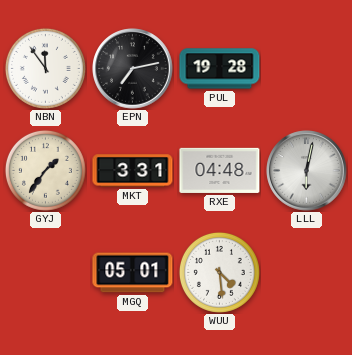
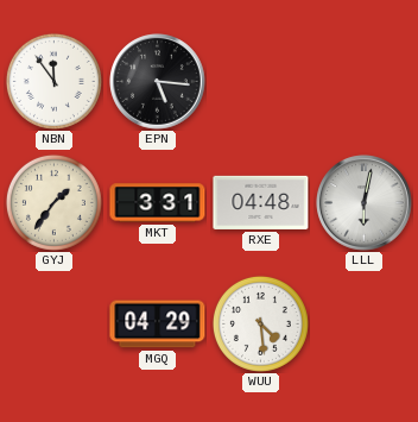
EPN: 7:13 -> 5:16 (158, 82)
PUL: 19:28 -> none (220, 69)
MGQ: 05:01 -> 04:29 (158, 325)
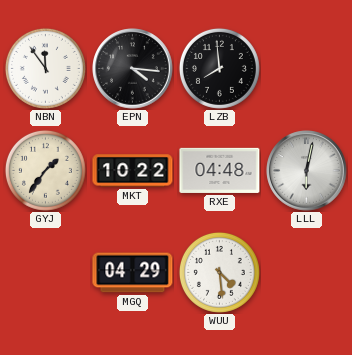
EPN: 5:16 -> 4:16 (133, 69)
LZB: none -> 7:59 (219, 68)
MKT: 3:31 -> 10:22 (133, 171)
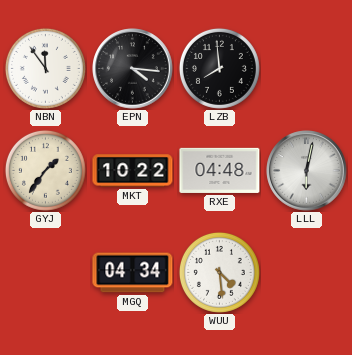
MGQ: 04:29 -> 04:34 (133, 273)
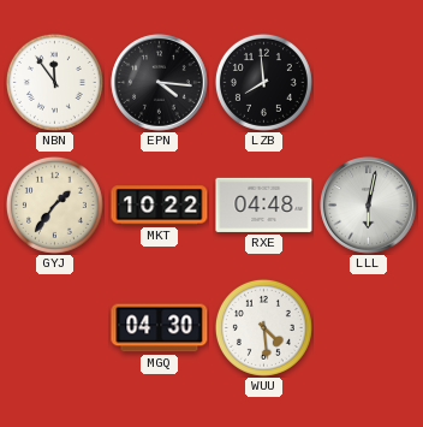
MGQ: 04:34 -> 04:30 (160, 328)
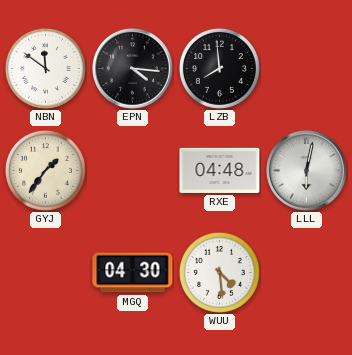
NBN: 11:54 -> 11:51 (45, 68)
MKT: 10:22 -> none (160, 206)
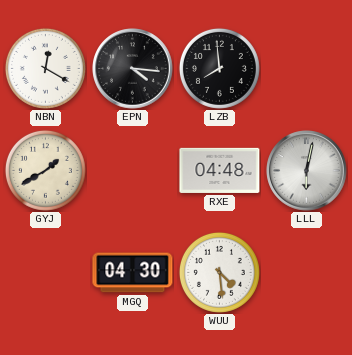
NBN: 11:51 -> 12:20 (45, 68)
GYJ: 1:36 -> 1:40 (45, 170)
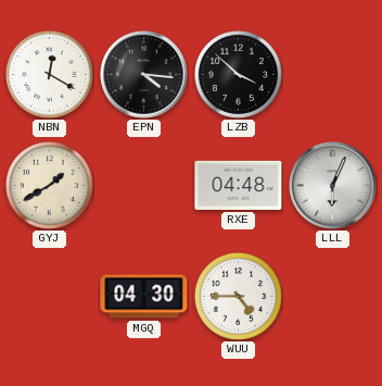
LZB: 7:59 -> 3:52 (238, 74)
LLL: 6:02 -> 6:04 (333, 186)
WUU: 4:29 -> 4:45 (238, 296)
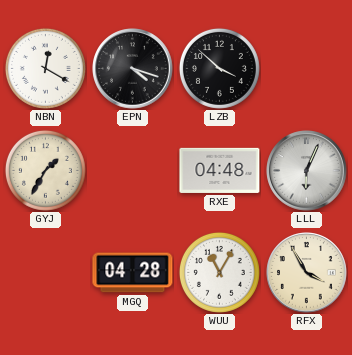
EPN: 4:16 -> 4:18 (133, 69)
GYJ: 1:40 -> 1:35 (45, 170)
MGQ: 04:30 -> 04:28 (133, 273)
WUU: 4:45 -> 11:05 (219, 272)
RFX: none -> 3:55 (307, 273)
